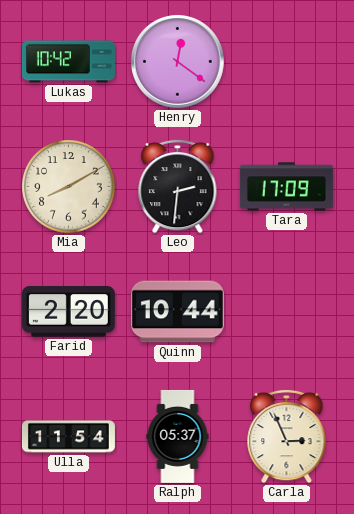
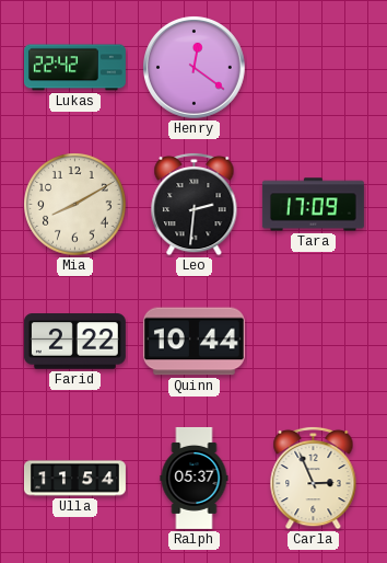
Lukas: 10:42 -> 22:42 (74, 68)
Farid: 2:20 -> 2:22 (74, 342)
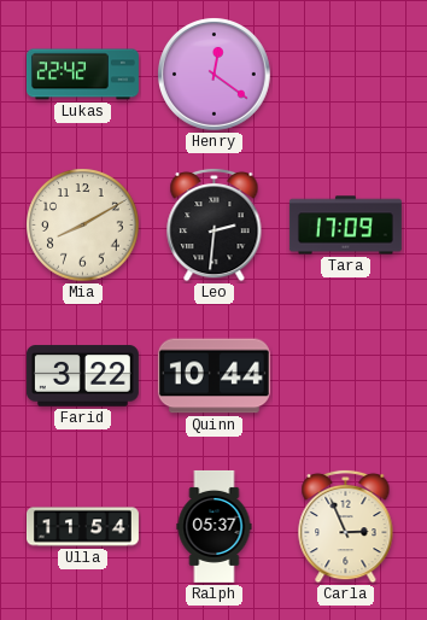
Farid: 2:22 -> 3:22 (82, 376)
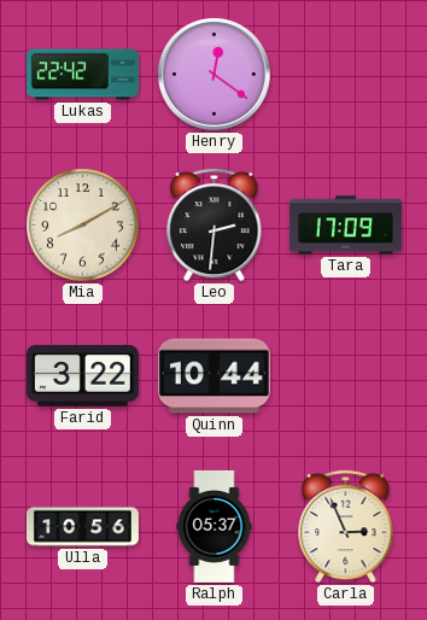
Ulla: 11:54 -> 10:56 (82, 527)
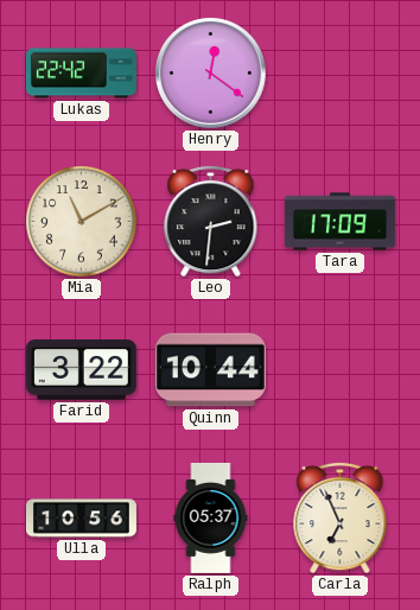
Mia: 8:10 -> 11:10 (82, 222)
Carla: 2:56 -> 6:56 (341, 517)
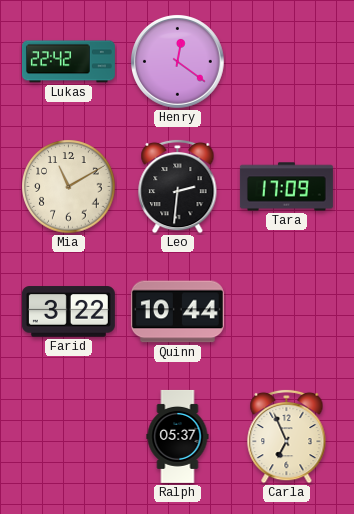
Ulla: 10:56 -> none (81, 519)
